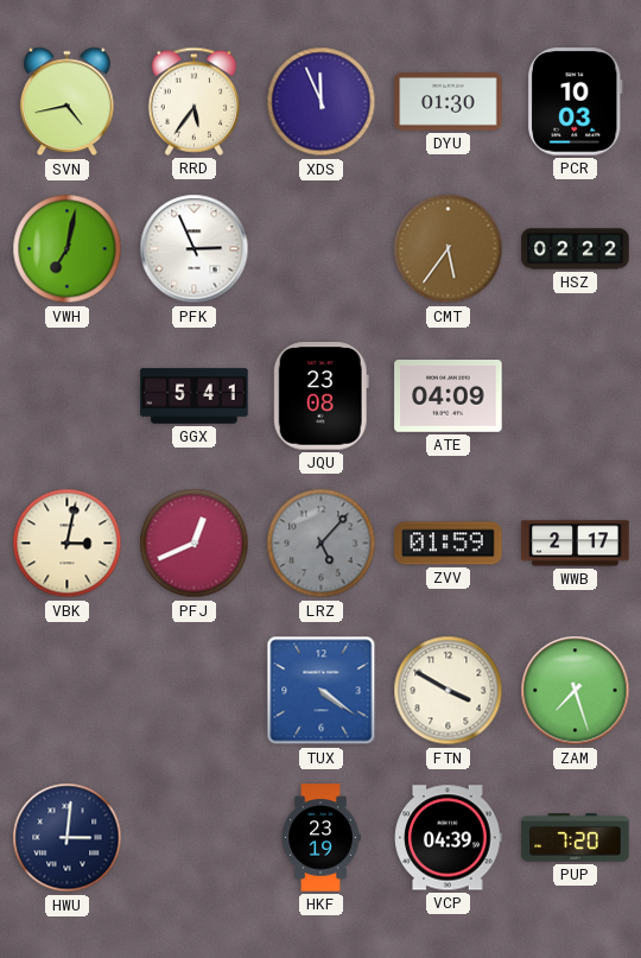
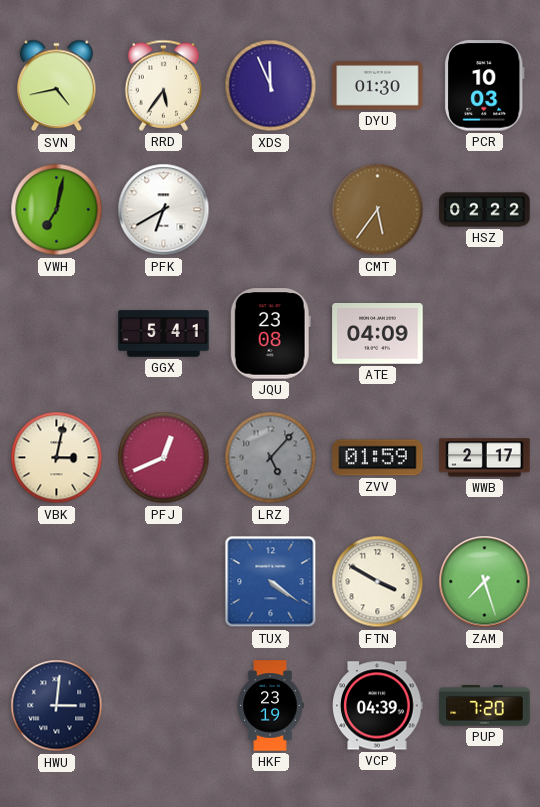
PFK: 2:56 -> 6:40 (164, 210)
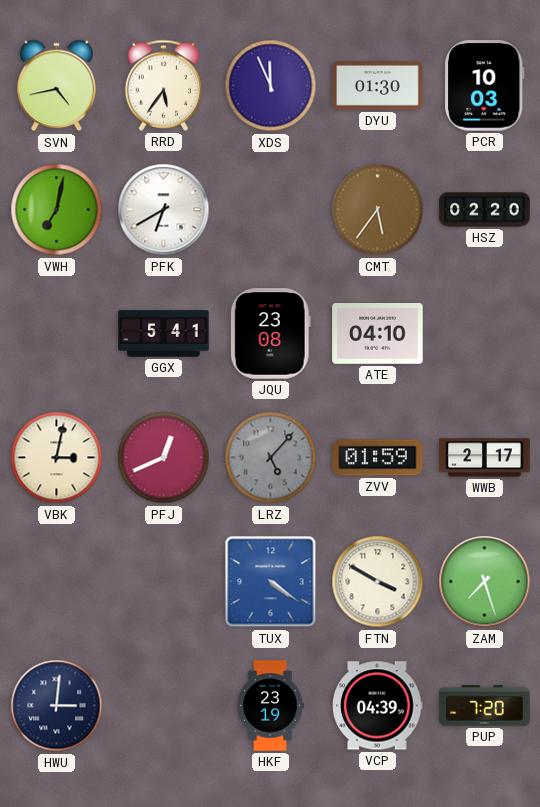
HSZ: 02:22 -> 02:20 (485, 210)
ATE: 04:09 -> 04:10 (378, 334)
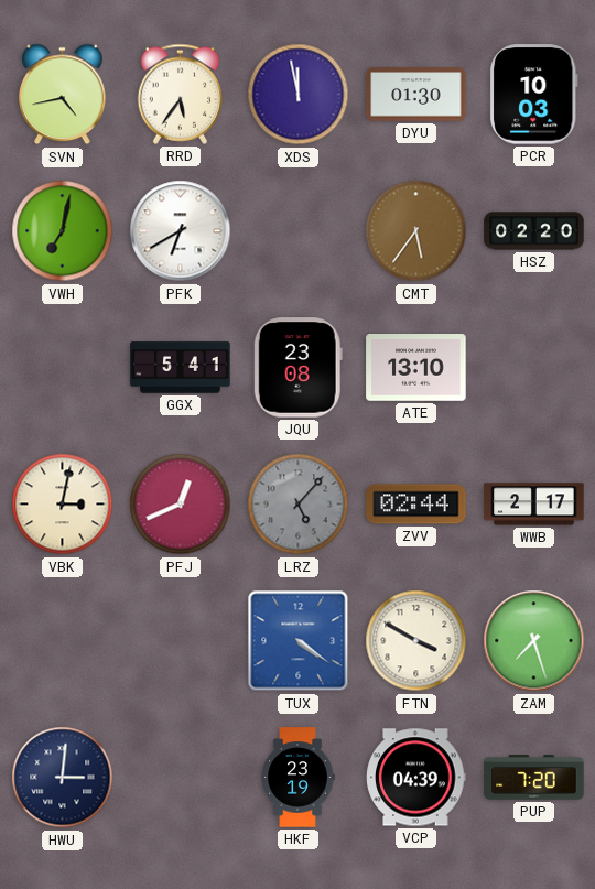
XDS: 11:56 -> 11:58 (299, 95)
ATE: 04:10 -> 13:10 (416, 368)
ZVV: 01:59 -> 02:44 (416, 505)
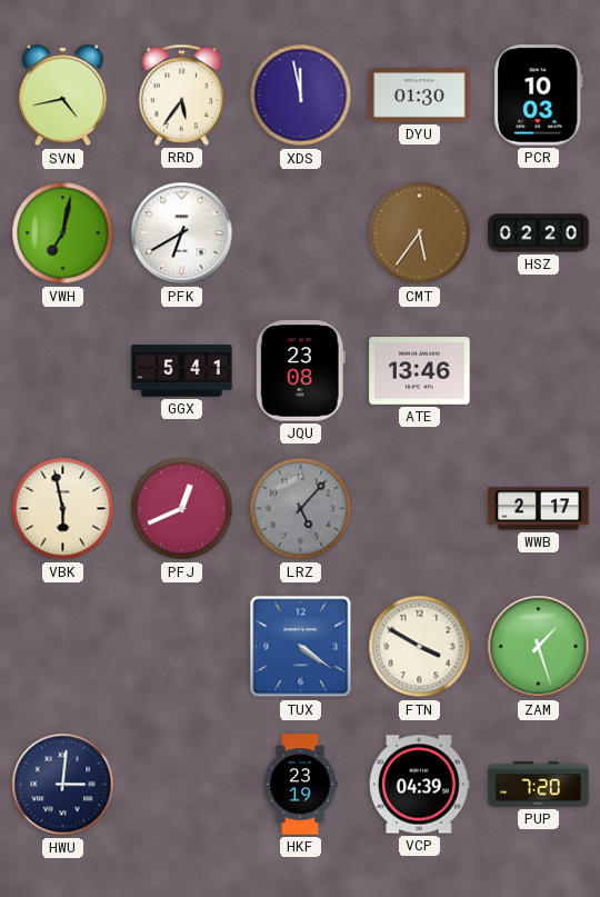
ATE: 13:10 -> 13:46 (420, 371)
VBK: 3:02 -> 5:58 (63, 509)
ZVV: 02:44 -> none (416, 505)
ZAM: 7:27 -> 1:27 (539, 647)
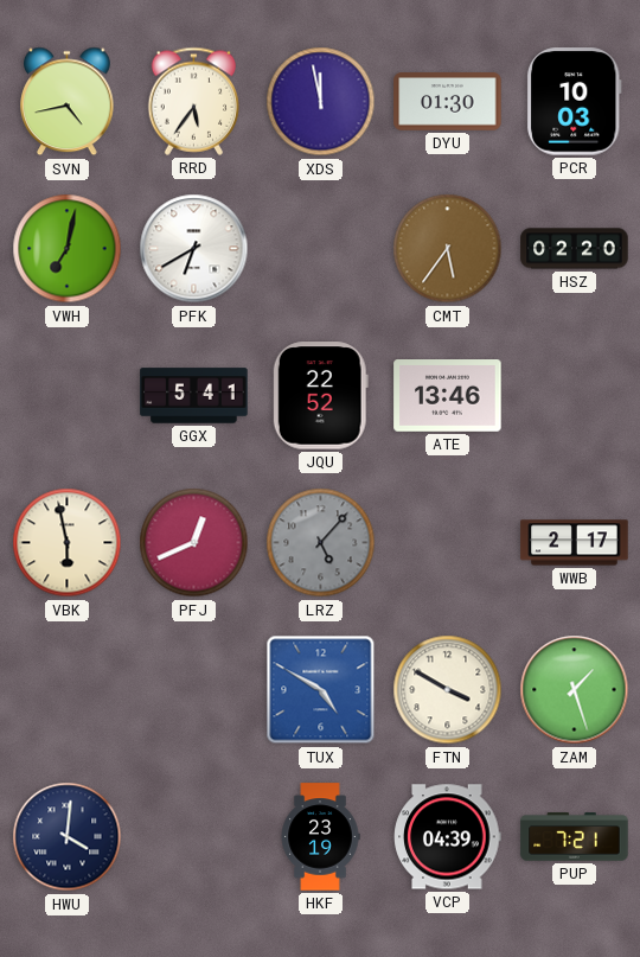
JQU: 23:08 -> 22:52 (320, 396)
TUX: 4:21 -> 4:50 (321, 690)
HWU: 3:01 -> 4:01 (68, 837)
PUP: 7:20 -> 7:21 (575, 837)
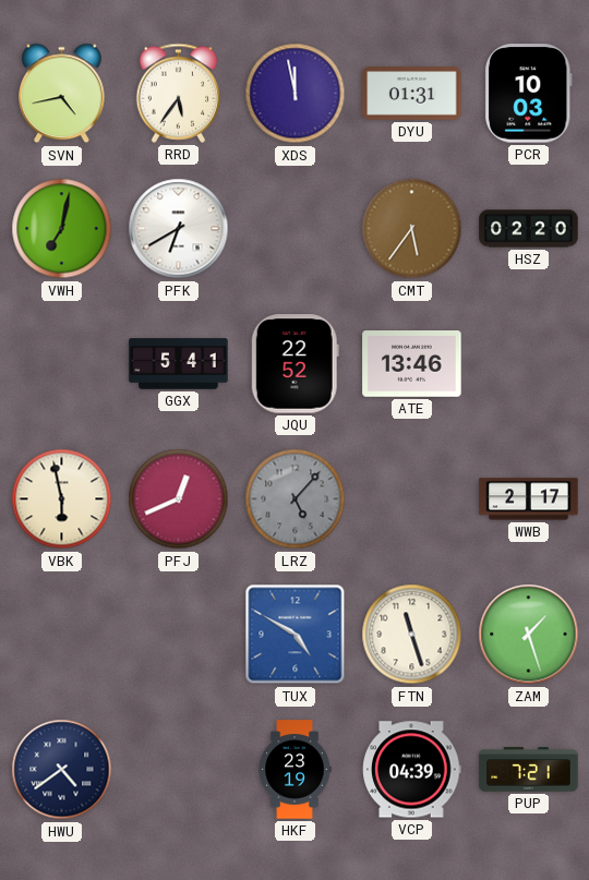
DYU: 01:30 -> 01:31 (412, 94)
FTN: 3:50 -> 11:27 (412, 635)
HWU: 4:01 -> 4:39 (62, 770)
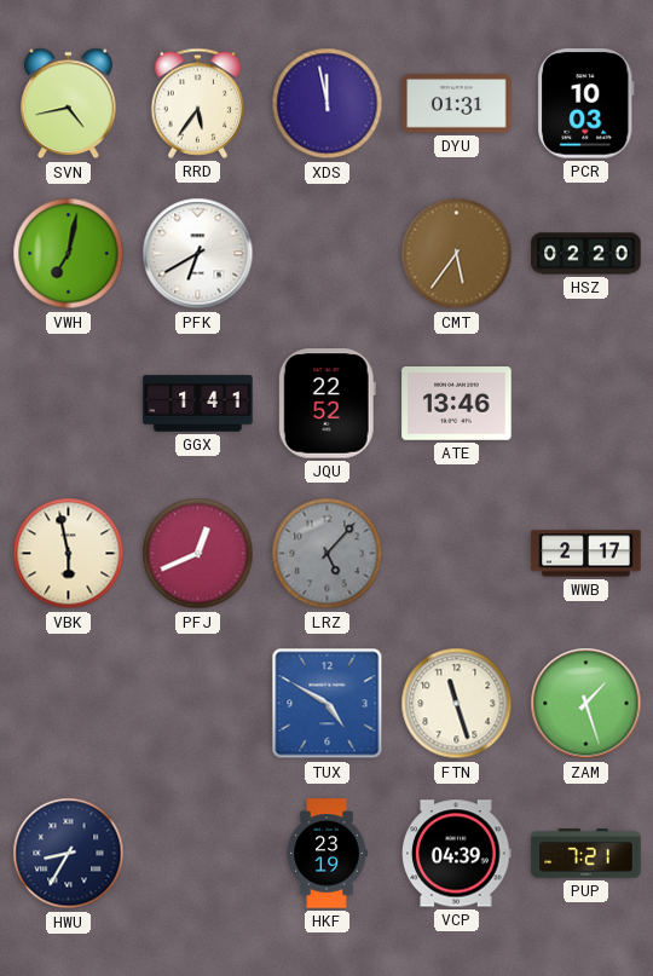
GGX: 5:41 -> 1:41 (198, 404)
HWU: 4:39 -> 8:35 (69, 854)
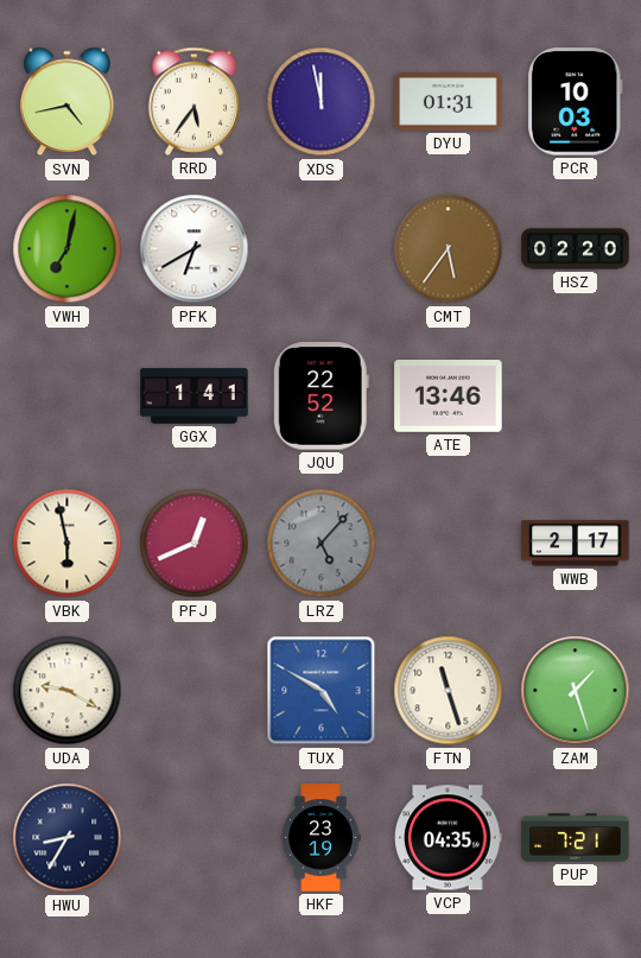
UDA: none -> 9:20 (68, 691)
VCP: 04:39 -> 04:35 (449, 838)
